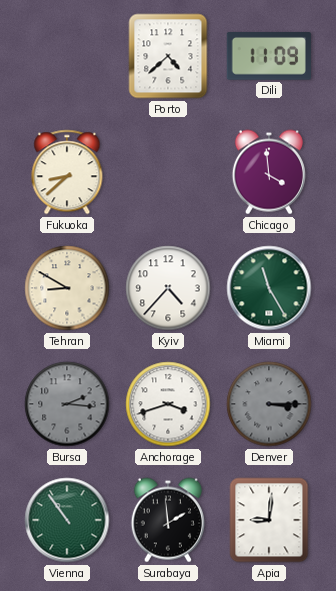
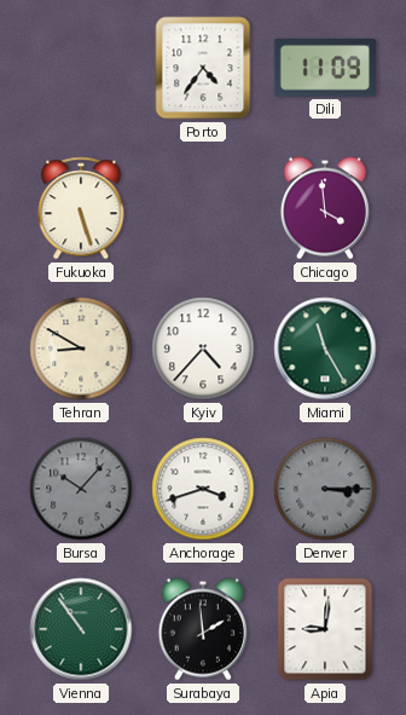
Porto: 4:38 -> 4:36 (203, 68)
Fukuoka: 8:38 -> 5:27 (81, 208)
Bursa: 2:16 -> 10:07 (81, 489)
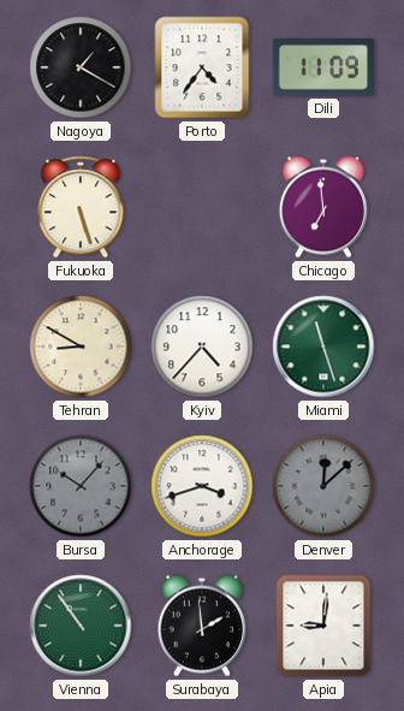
Nagoya: none -> 1:20 (81, 67)
Chicago: 3:59 -> 6:59 (323, 207)
Miami: 11:25 -> 11:27 (323, 346)
Denver: 3:15 -> 12:08 (323, 486)
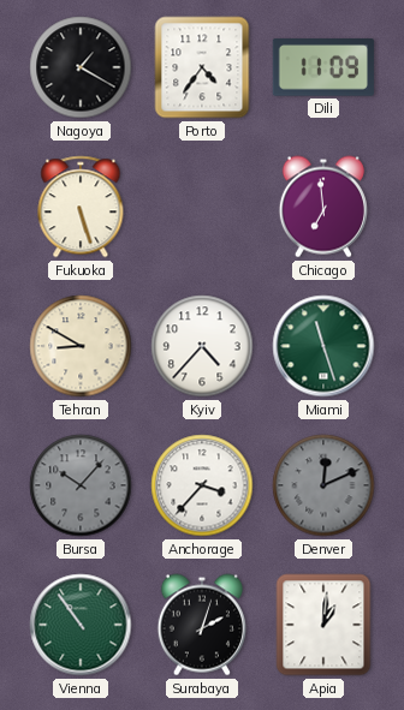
Anchorage: 3:42 -> 3:37 (202, 485)
Denver: 12:08 -> 12:11 (323, 485)
Surabaya: 1:59 -> 2:03 (202, 625)
Apia: 9:01 -> 1:01 (323, 625)
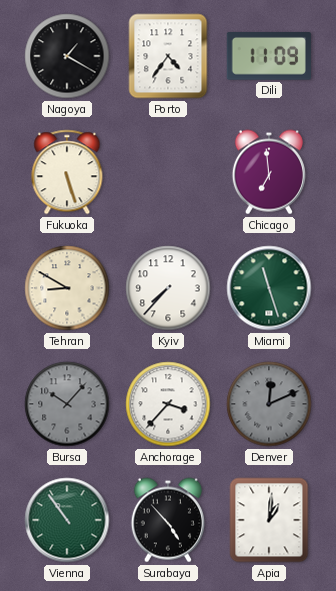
Kyiv: 4:37 -> 7:37 (168, 288)
Surabaya: 2:03 -> 4:53 (168, 520)
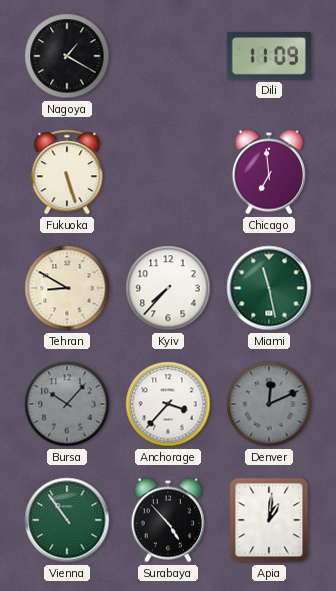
Porto: 4:36 -> none (168, 56)
Miami: 11:27 -> 11:28 (269, 288)
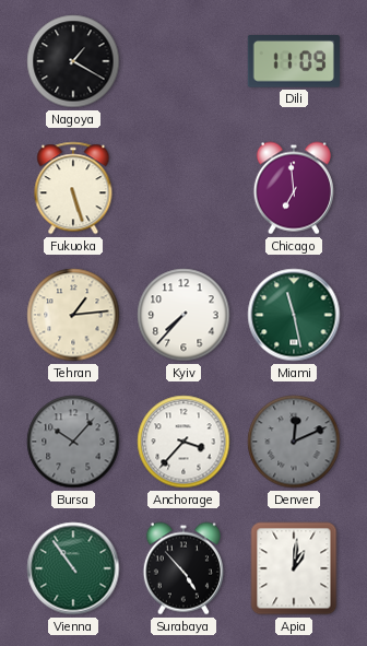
Tehran: 8:50 -> 1:14 (73, 315)
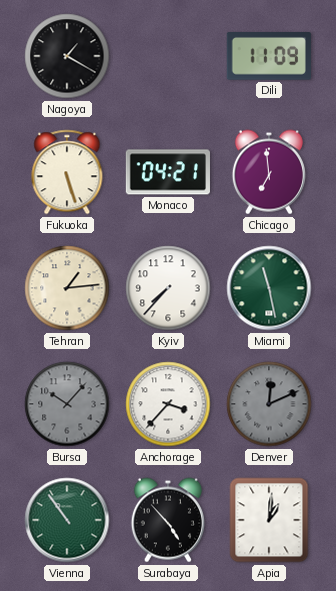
Monaco: none -> 04:21 (168, 172)
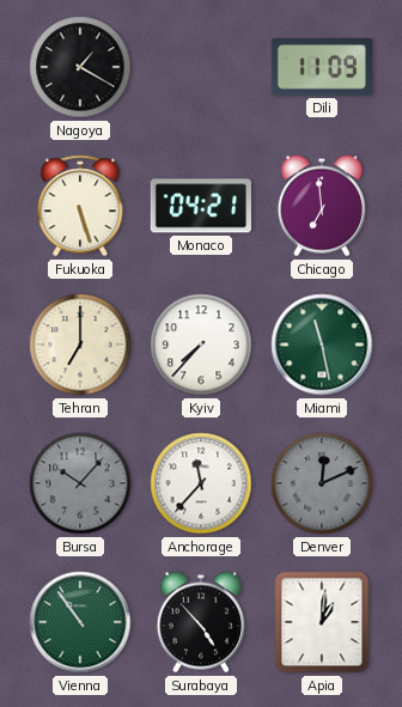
Tehran: 1:14 -> 7:00 (80, 345)
Anchorage: 3:37 -> 11:37 (201, 483)
